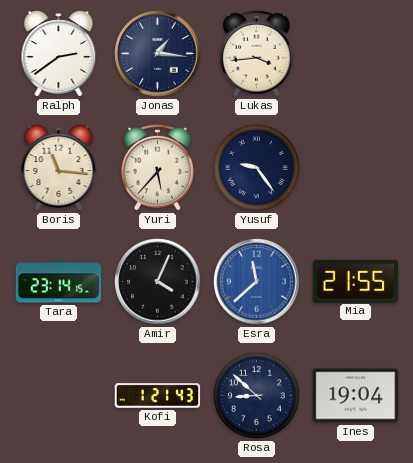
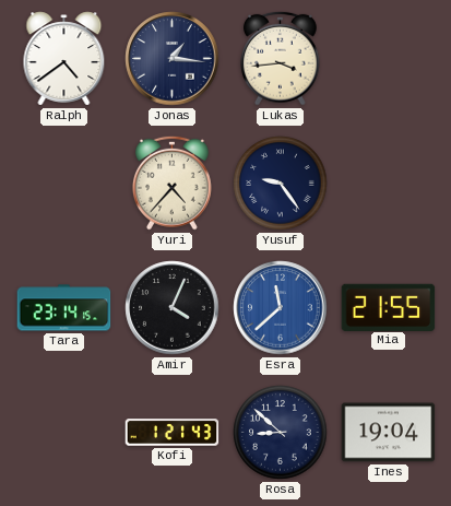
Ralph: 2:39 -> 4:39 (64, 59)
Boris: 11:16 -> none (59, 168)
Yuri: 5:37 -> 4:37 (173, 183)
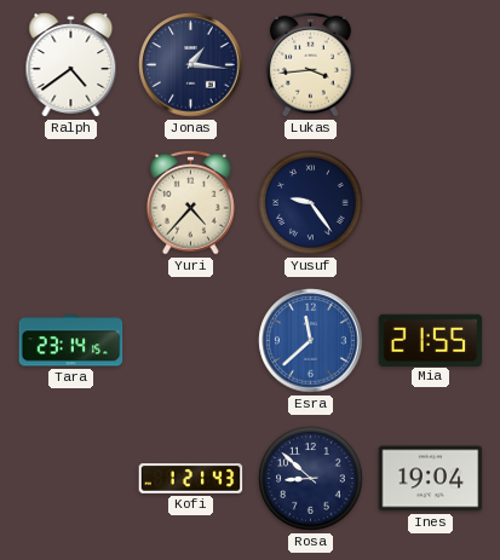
Amir: 4:04 -> none (173, 308)
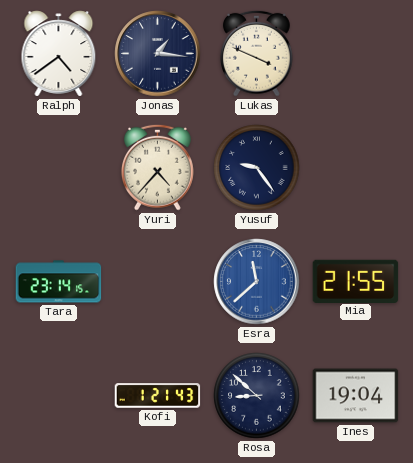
Lukas: 3:44 -> 3:49 (257, 53)
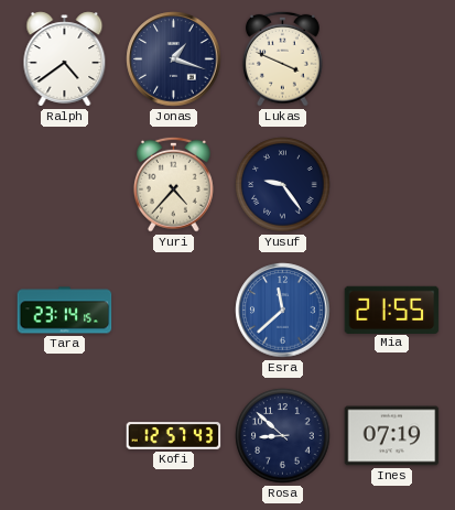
Jonas: 1:16 -> 1:18 (174, 59)
Kofi: 1:21 -> 12:57 (174, 436)
Ines: 19:04 -> 07:19 (392, 436)
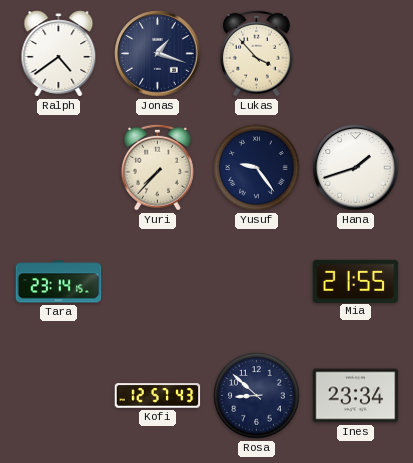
Lukas: 3:49 -> 3:53 (257, 53)
Yuri: 4:37 -> 7:37 (158, 167)
Hana: none -> 1:42 (356, 168)
Esra: 11:38 -> none (283, 311)
Ines: 07:19 -> 23:34 (356, 396)
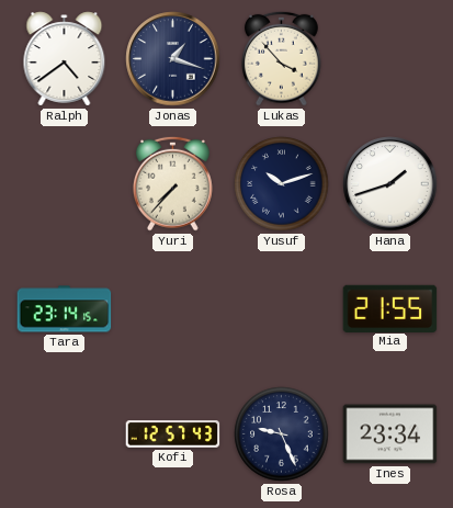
Yusuf: 9:24 -> 10:12 (282, 184)
Rosa: 8:52 -> 9:26 (282, 434)
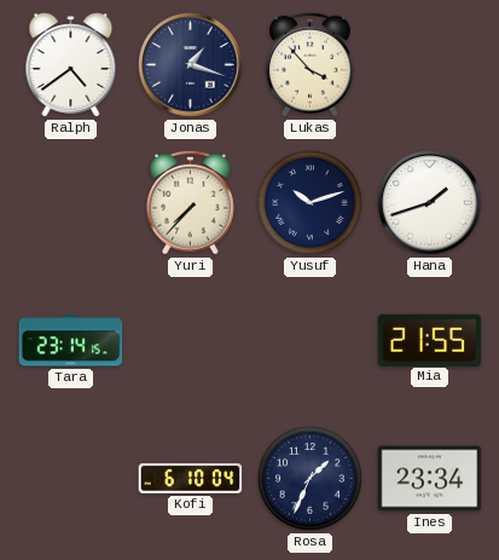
Kofi: 12:57 -> 6:10 (191, 479)
Rosa: 9:26 -> 1:34 (311, 479)
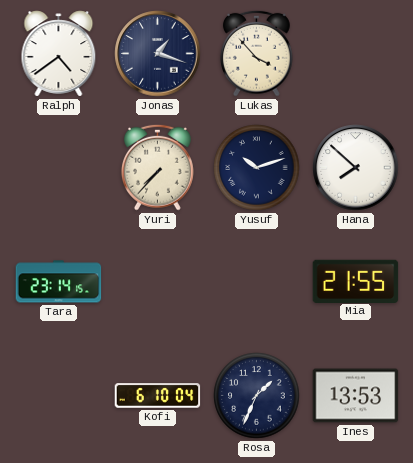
Hana: 1:42 -> 7:52 (356, 168)
Ines: 23:34 -> 13:53 (356, 396)
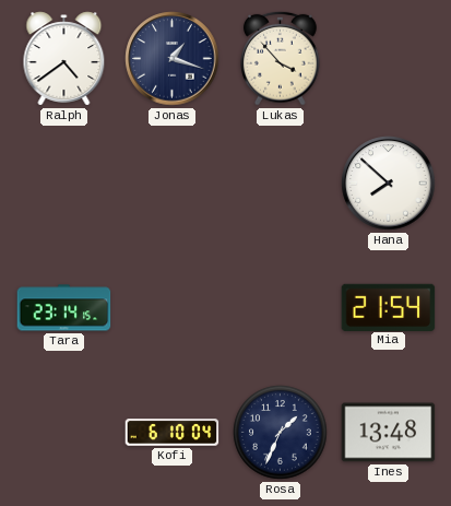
Yuri: 7:37 -> none (158, 167)
Yusuf: 10:12 -> none (257, 168)
Mia: 21:55 -> 21:54 (389, 307)
Ines: 13:53 -> 13:48 (389, 433)
